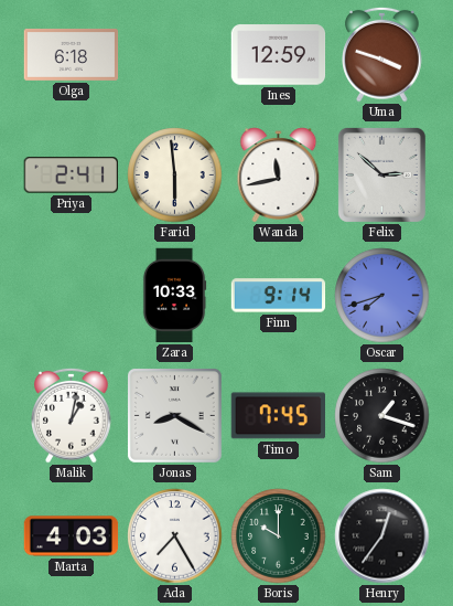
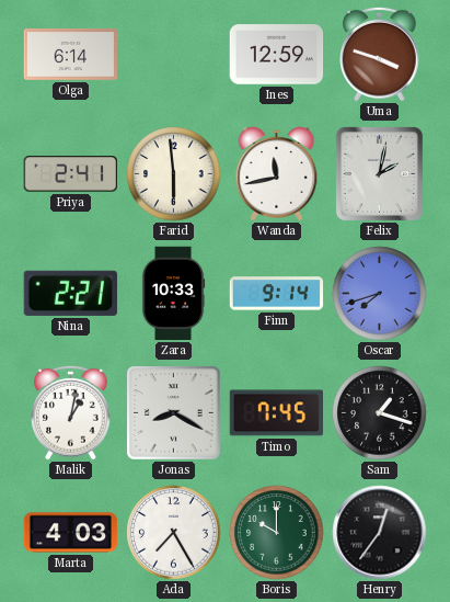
Olga: 6:18 -> 6:14 (71, 55)
Felix: 2:52 -> 2:02 (379, 173)
Nina: none -> 2:21 (70, 293)
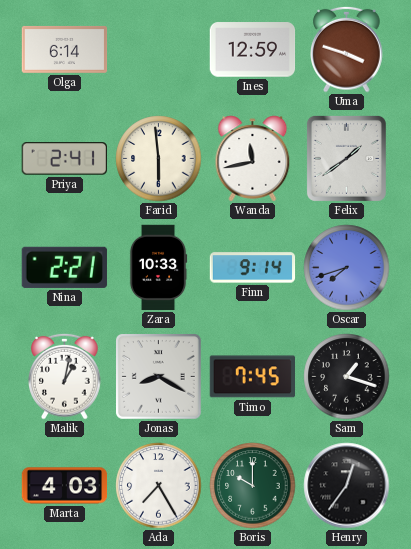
Felix: 2:02 -> 1:39 (346, 158)
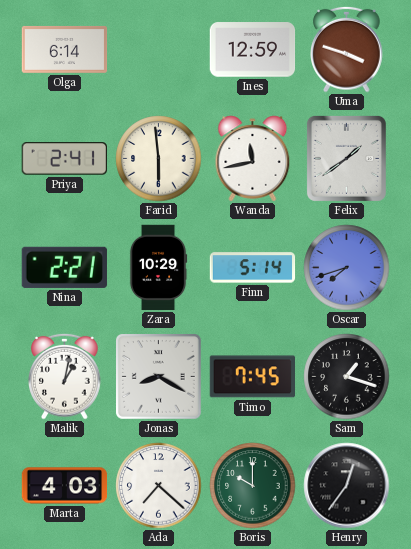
Zara: 10:33 -> 10:29 (158, 268)
Finn: 9:14 -> 5:14 (253, 268)
Ada: 7:25 -> 7:22 (159, 486)
